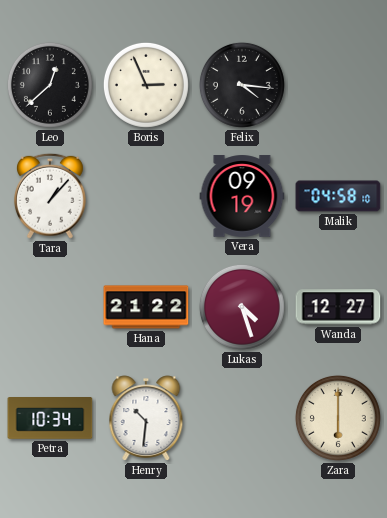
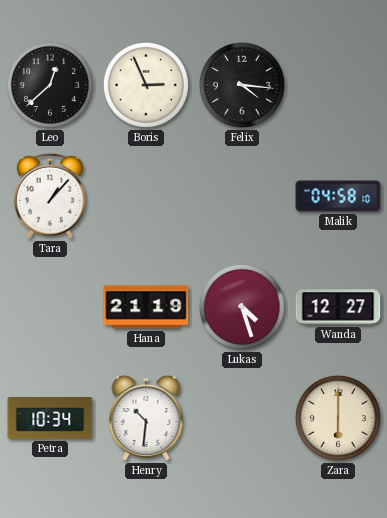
Vera: 09:19 -> none (242, 196)
Hana: 21:22 -> 21:19 (146, 307)
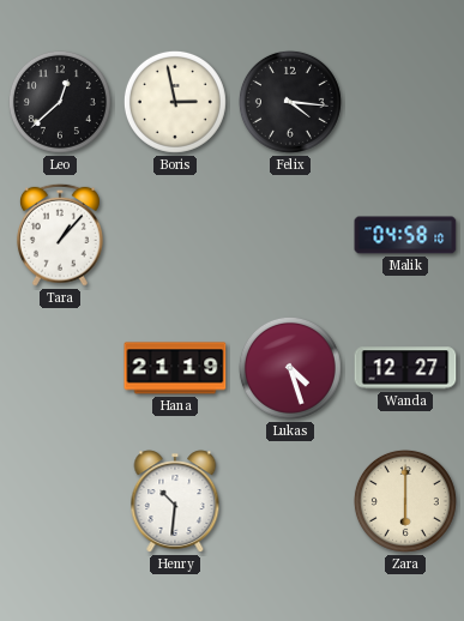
Boris: 2:56 -> 2:58 (175, 102)
Petra: 10:34 -> none (50, 419)
